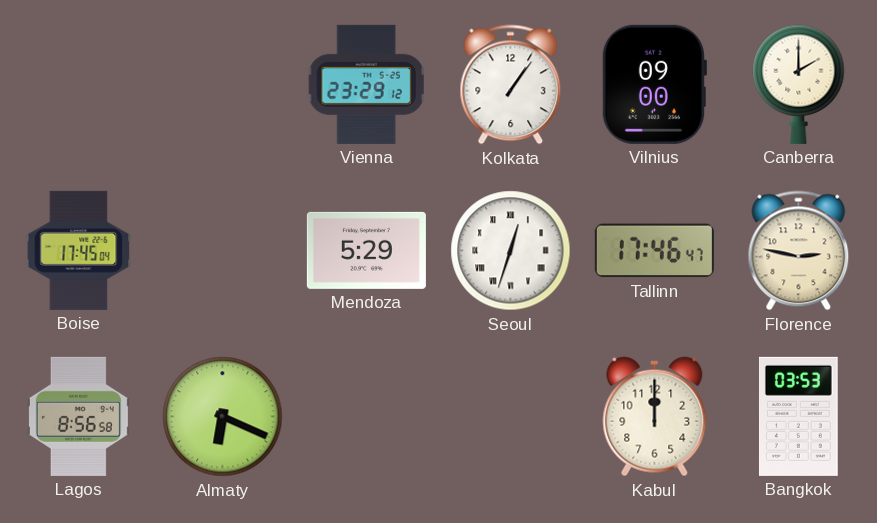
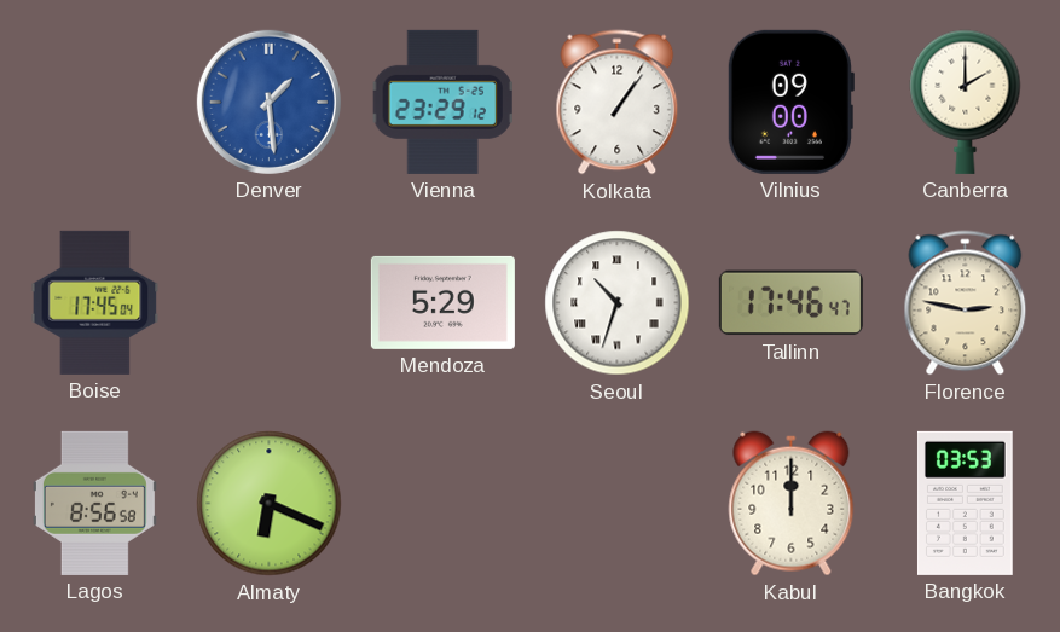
Denver: none -> 1:29 (268, 102)
Seoul: 12:33 -> 10:33 (618, 303)
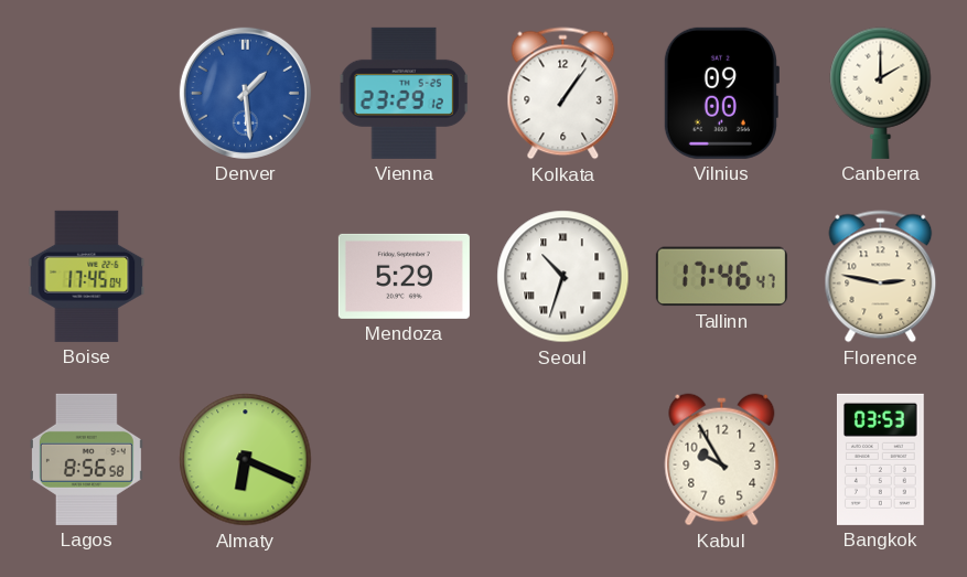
Kabul: 12:00 -> 9:55 (722, 460)
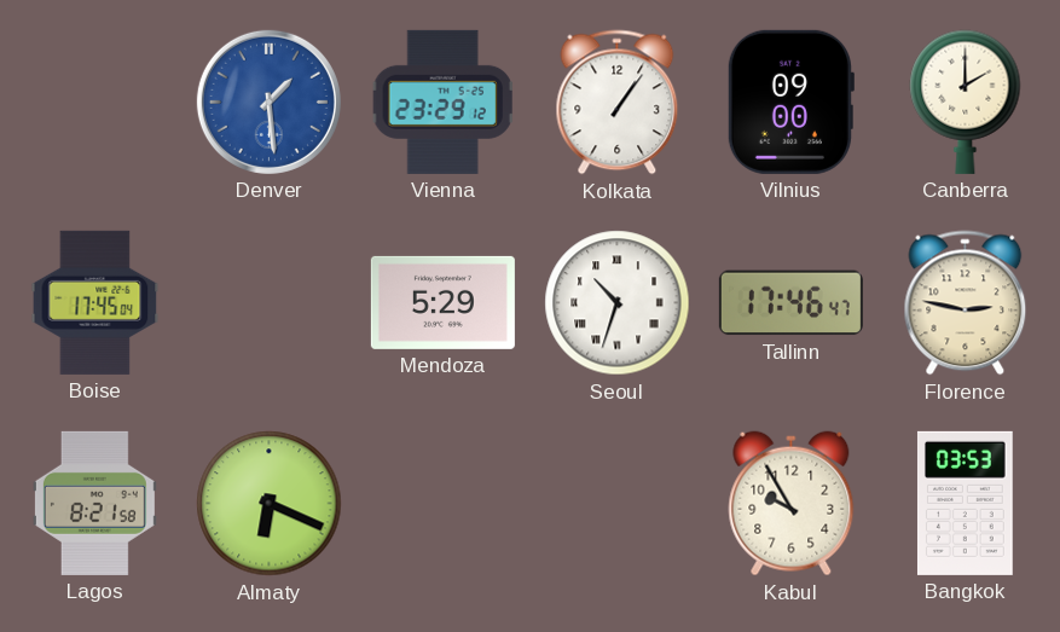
Lagos: 8:56 -> 8:21 (94, 503)
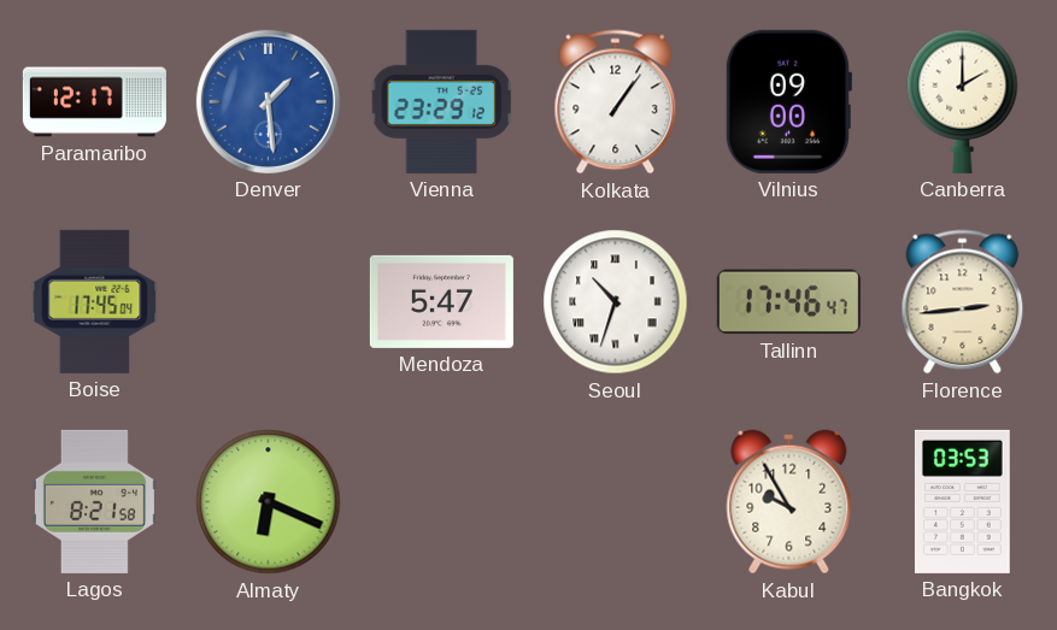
Paramaribo: none -> 12:17 (94, 102)
Mendoza: 5:29 -> 5:47 (441, 301)
Florence: 2:47 -> 2:44 (963, 302)
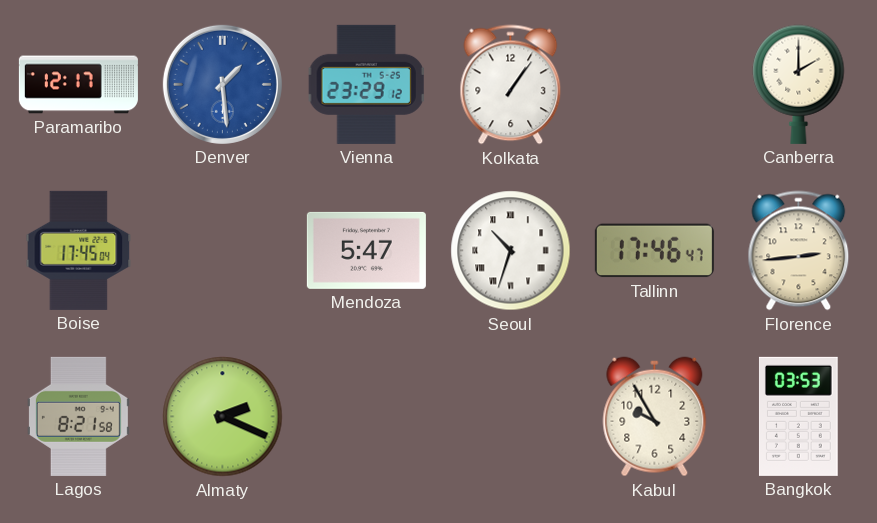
Vilnius: 09:00 -> none (788, 101)
Almaty: 6:19 -> 2:19 (223, 417)
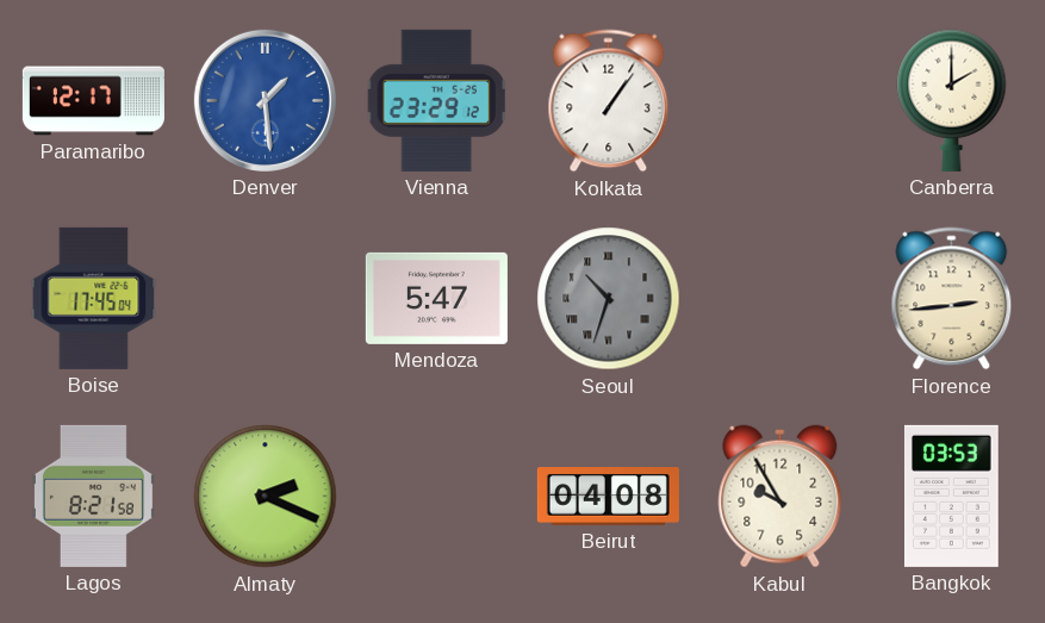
Seoul dial: white -> grey (609, 299)
Tallinn: 17:46 -> none (654, 251)
Beirut: none -> 04:08 (608, 497)
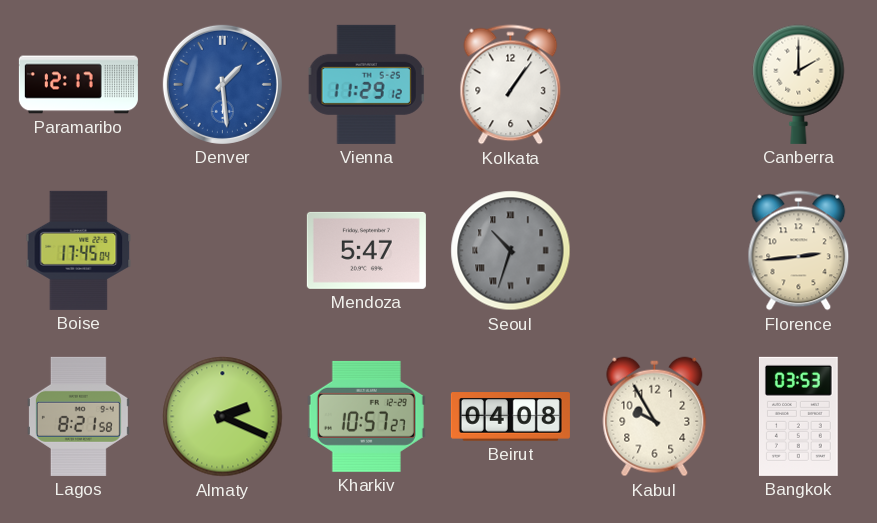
Vienna: 23:29 -> 11:29 (366, 84)
Kharkiv: none -> 10:57 (366, 416)
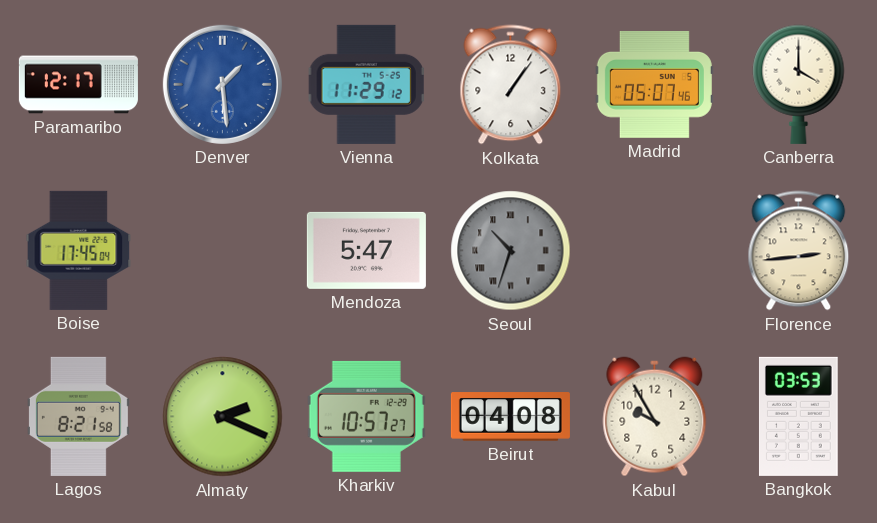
Madrid: none -> 05:07 (654, 84)
Canberra: 2:00 -> 4:00 (799, 84)
